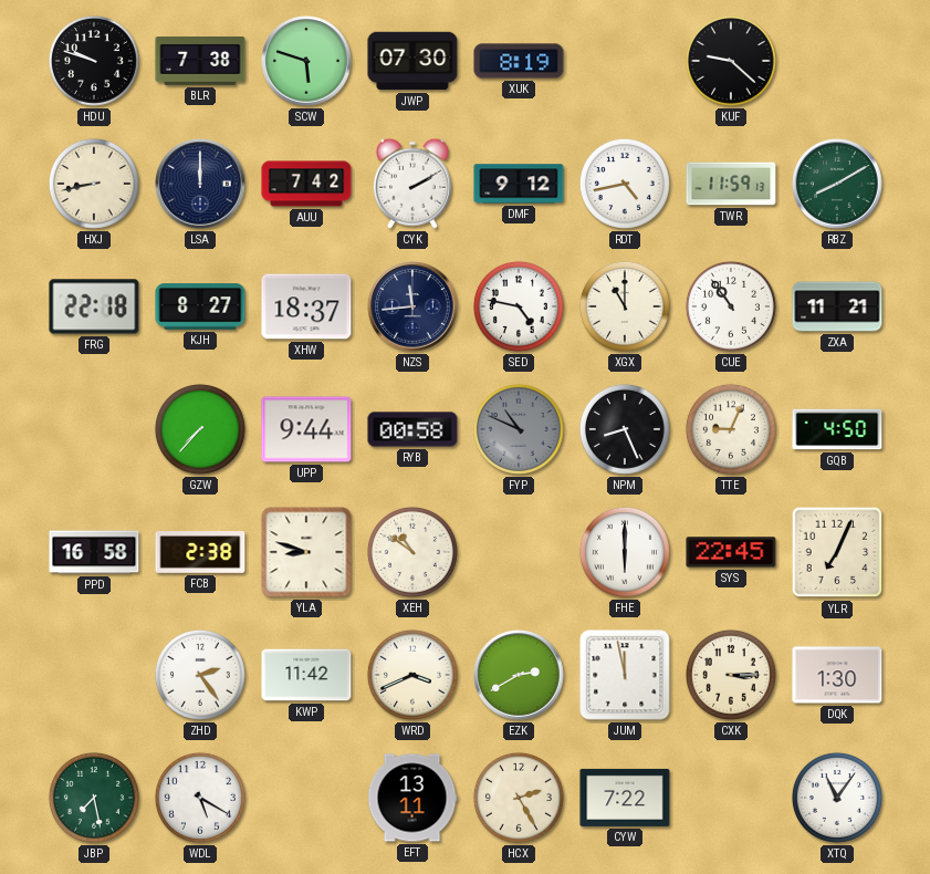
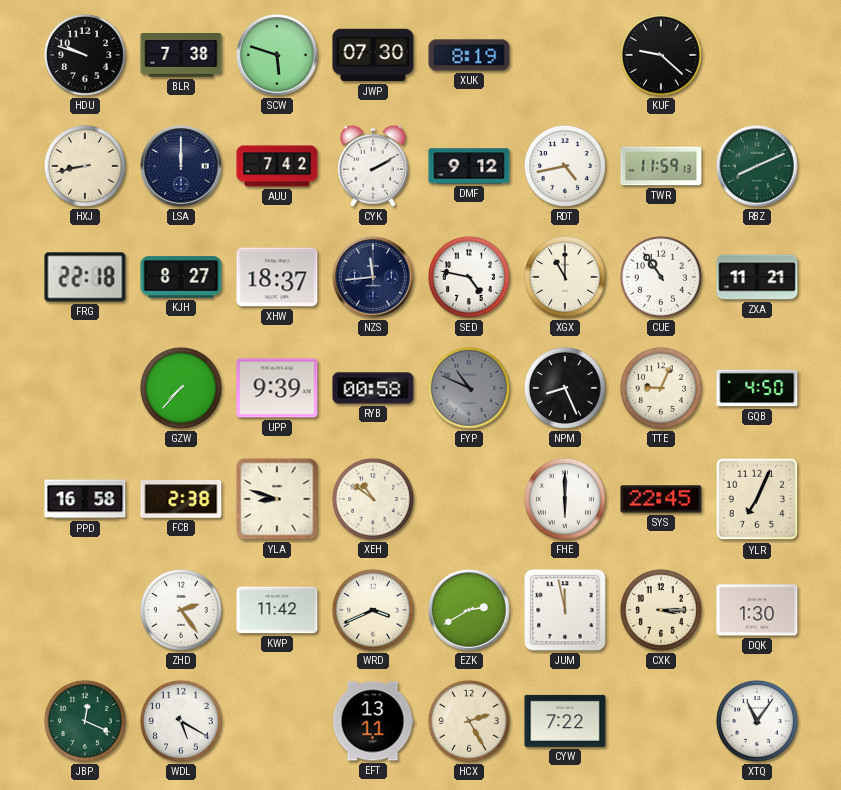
RBZ: 8:10 -> 8:11 (757, 166)
UPP: 9:44 -> 9:39 (277, 388)
JBP: 7:28 -> 12:19 (85, 721)
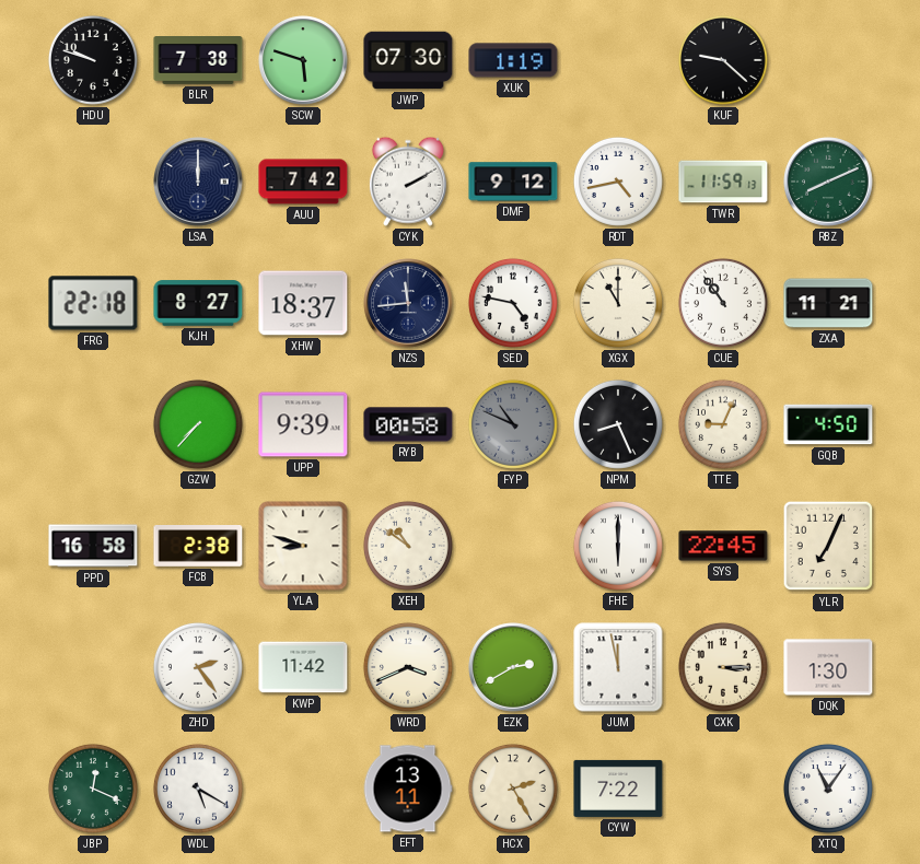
XUK: 8:19 -> 1:19 (513, 60)
HXJ: 8:43 -> none (85, 166)
